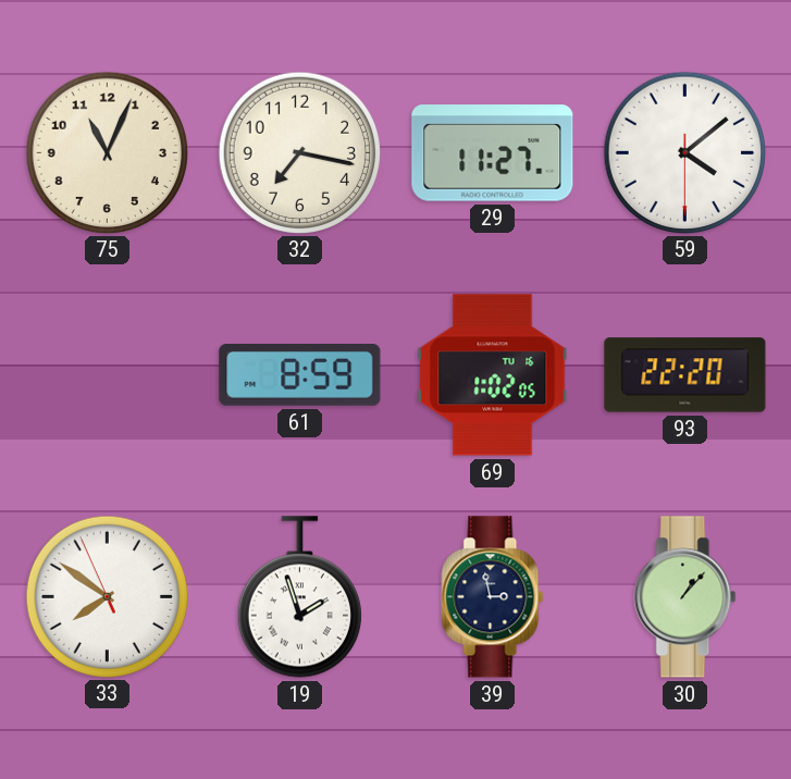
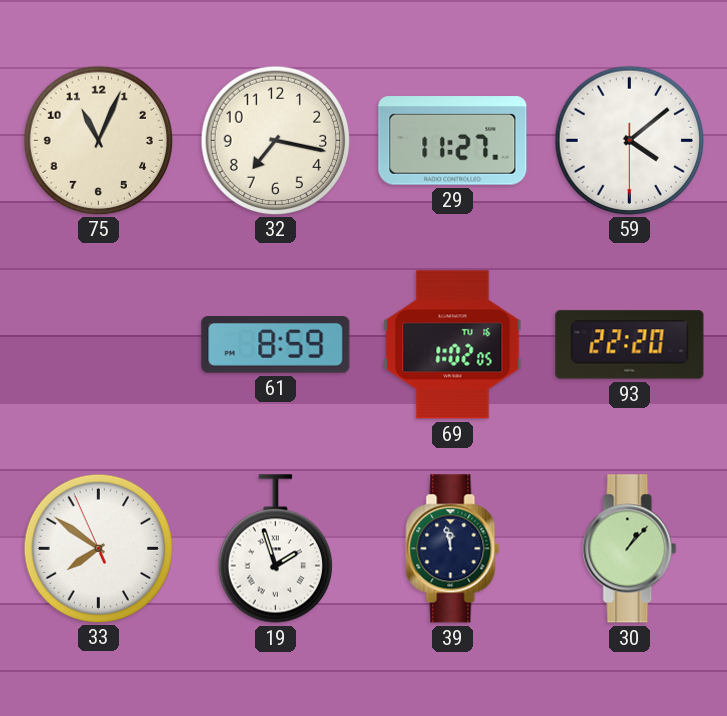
39: 2:58 -> 11:58 (453, 549)
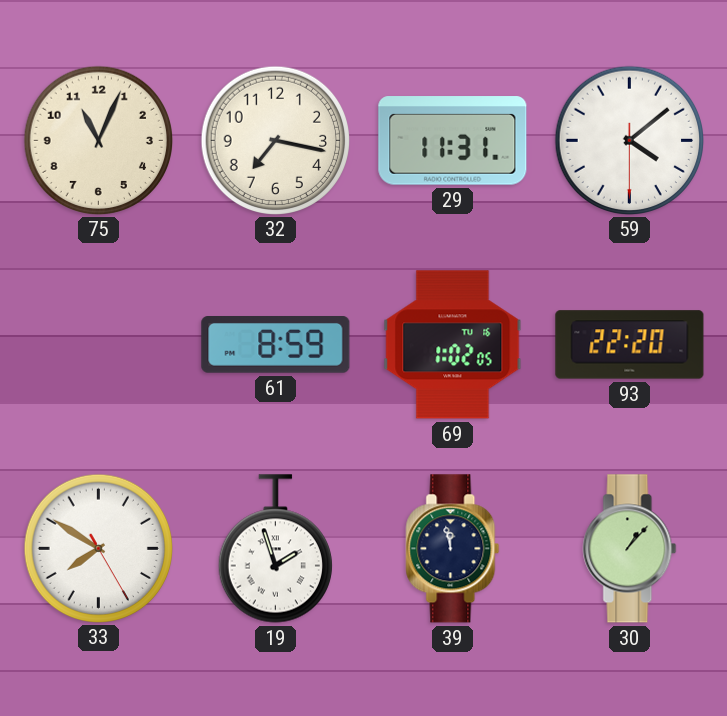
29: 11:27 -> 11:31 (453, 141)
33: 7:50:56 -> 7:50:25 (98, 548)
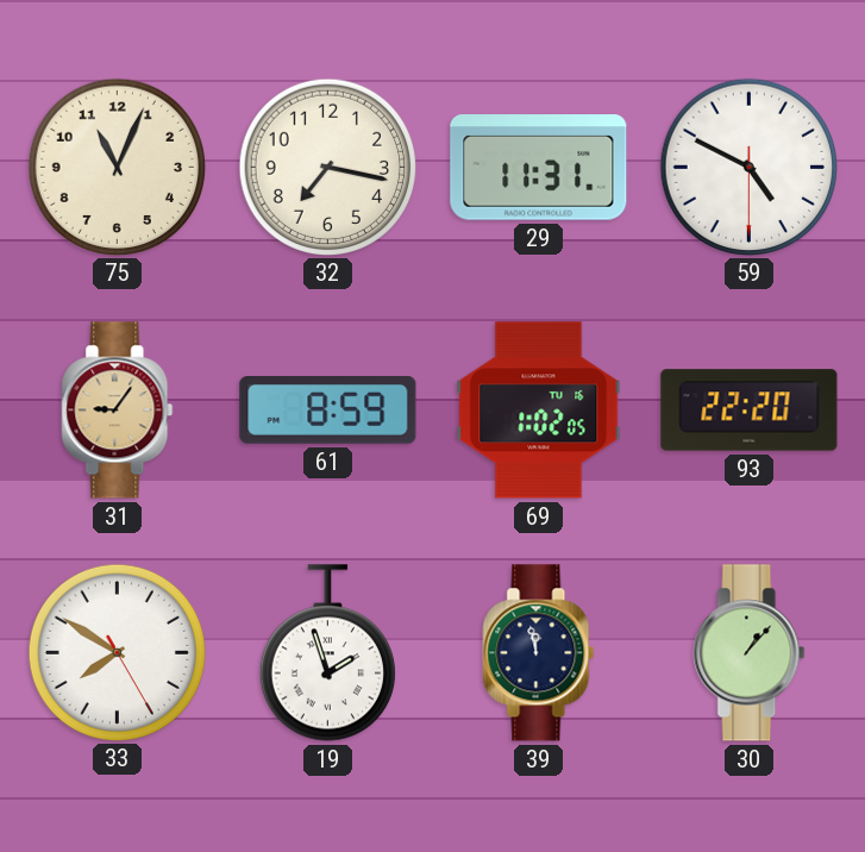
59: 4:08 -> 4:49 (748, 167)
31: none -> 9:06 (118, 411)
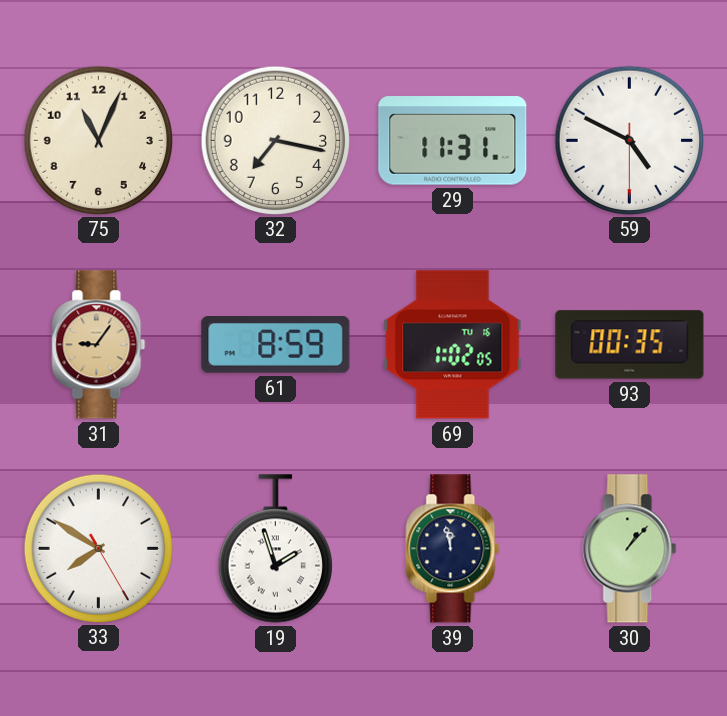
93: 22:20 -> 00:35 (630, 345)
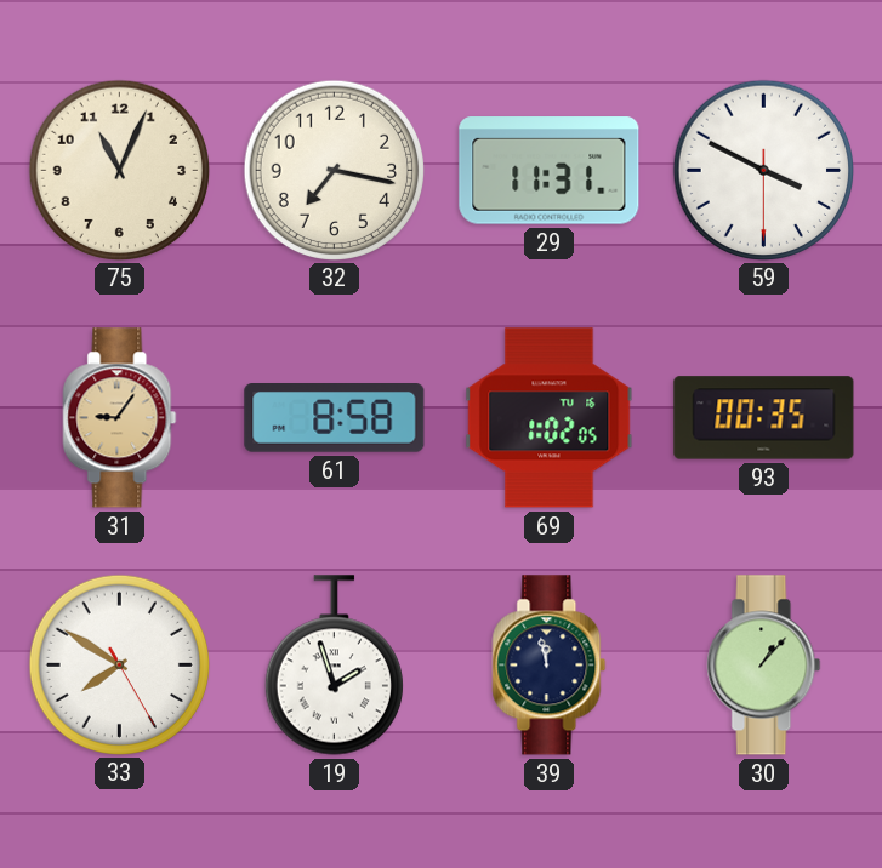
59: 4:49 -> 3:49 (763, 170)
61: 8:59 -> 8:58 (335, 418)
